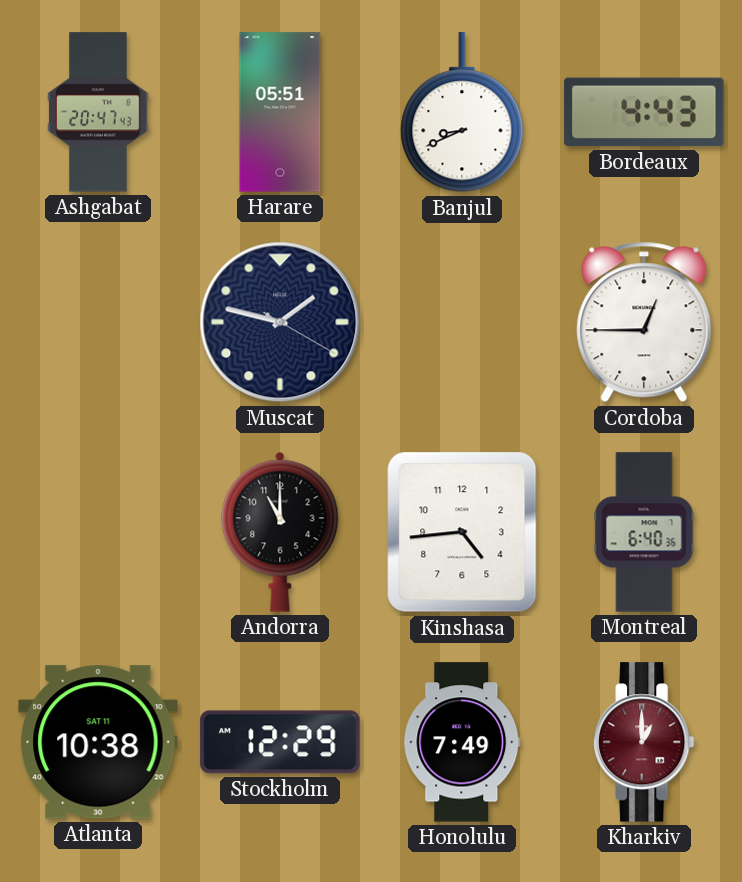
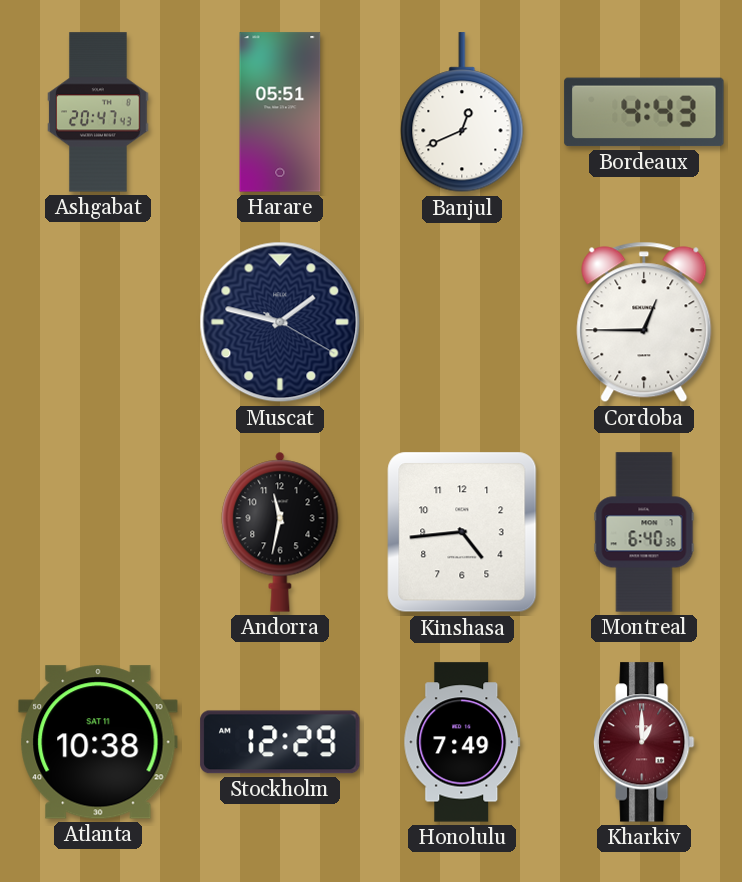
Banjul: 8:41 -> 12:41 (462, 113)
Andorra: 11:00 -> 11:32 (280, 532)
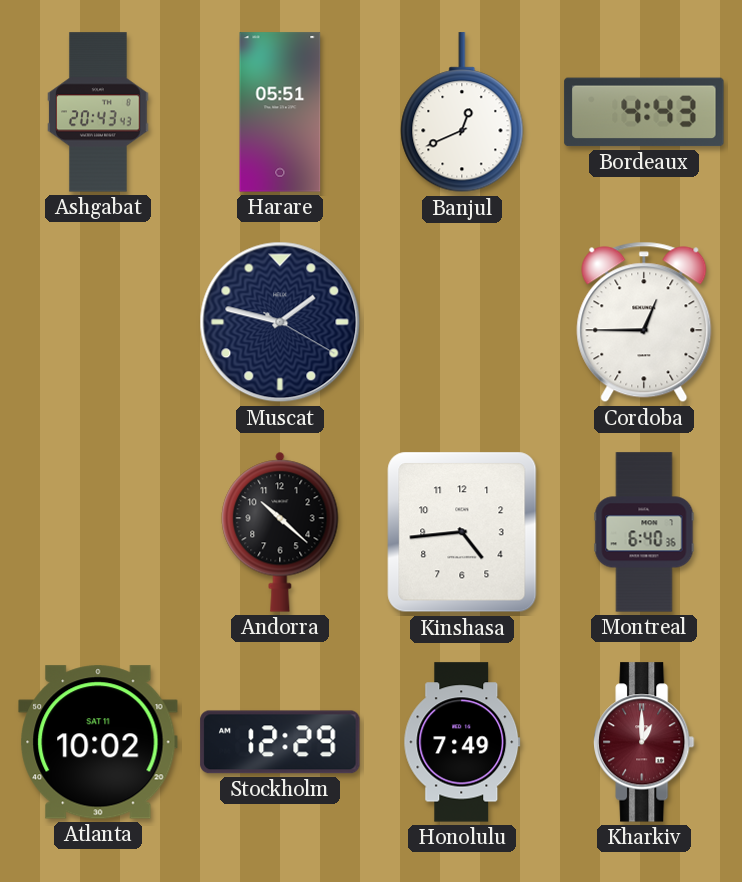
Ashgabat: 20:47 -> 20:43 (98, 112)
Andorra: 11:32 -> 10:22 (280, 532)
Atlanta: 10:38 -> 10:02 (98, 742)
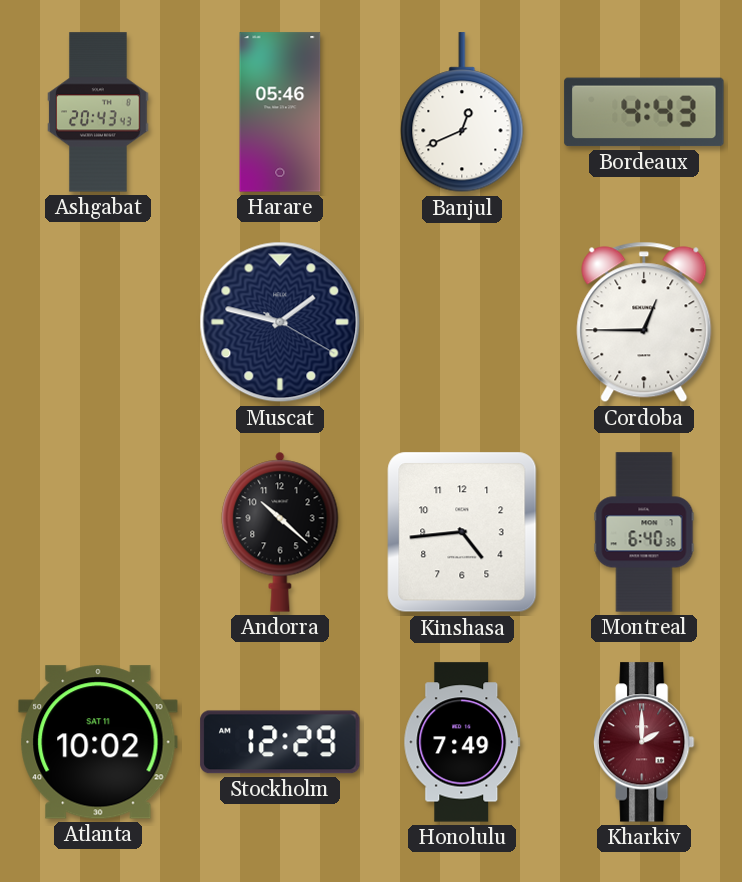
Harare: 05:51 -> 05:46 (280, 112)
Kharkiv: 1:00 -> 2:00 (644, 742)
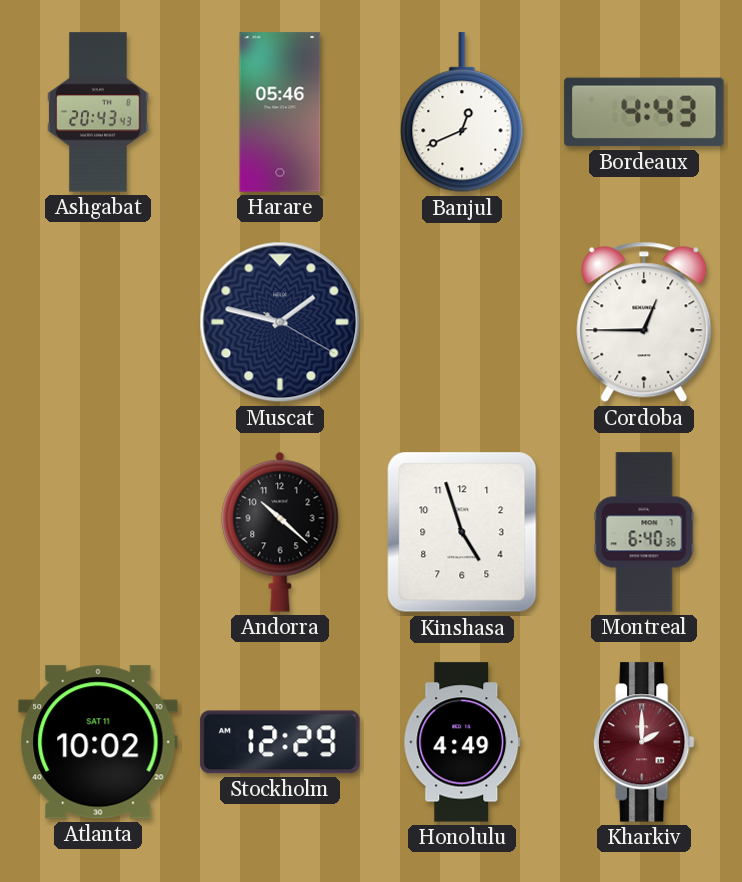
Kinshasa: 4:44 -> 4:57 (462, 532)
Honolulu: 7:49 -> 4:49 (462, 742)
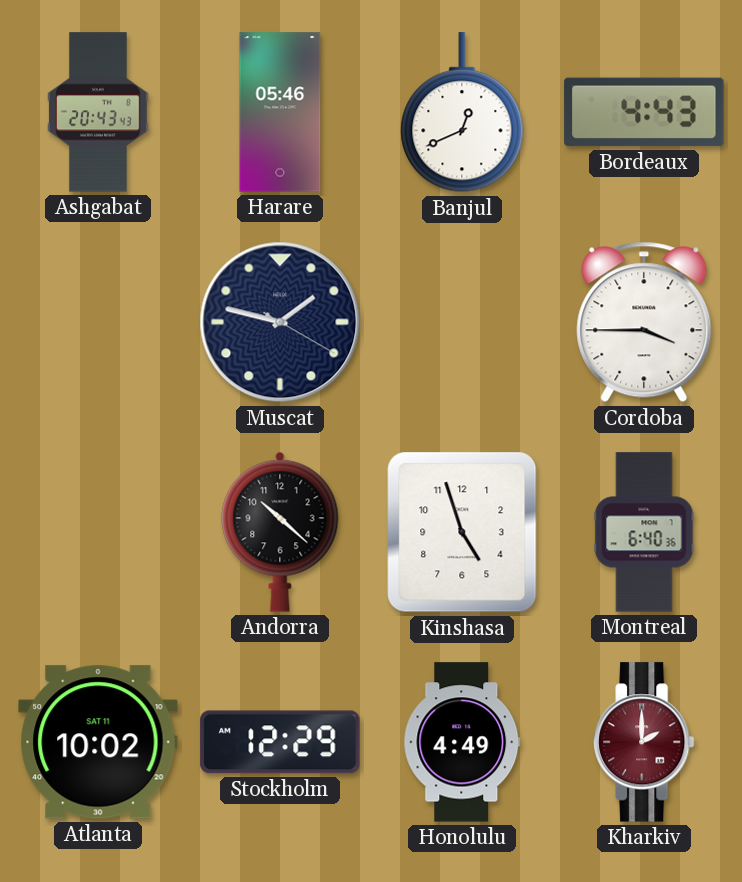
Cordoba: 12:45 -> 3:45 (644, 322)
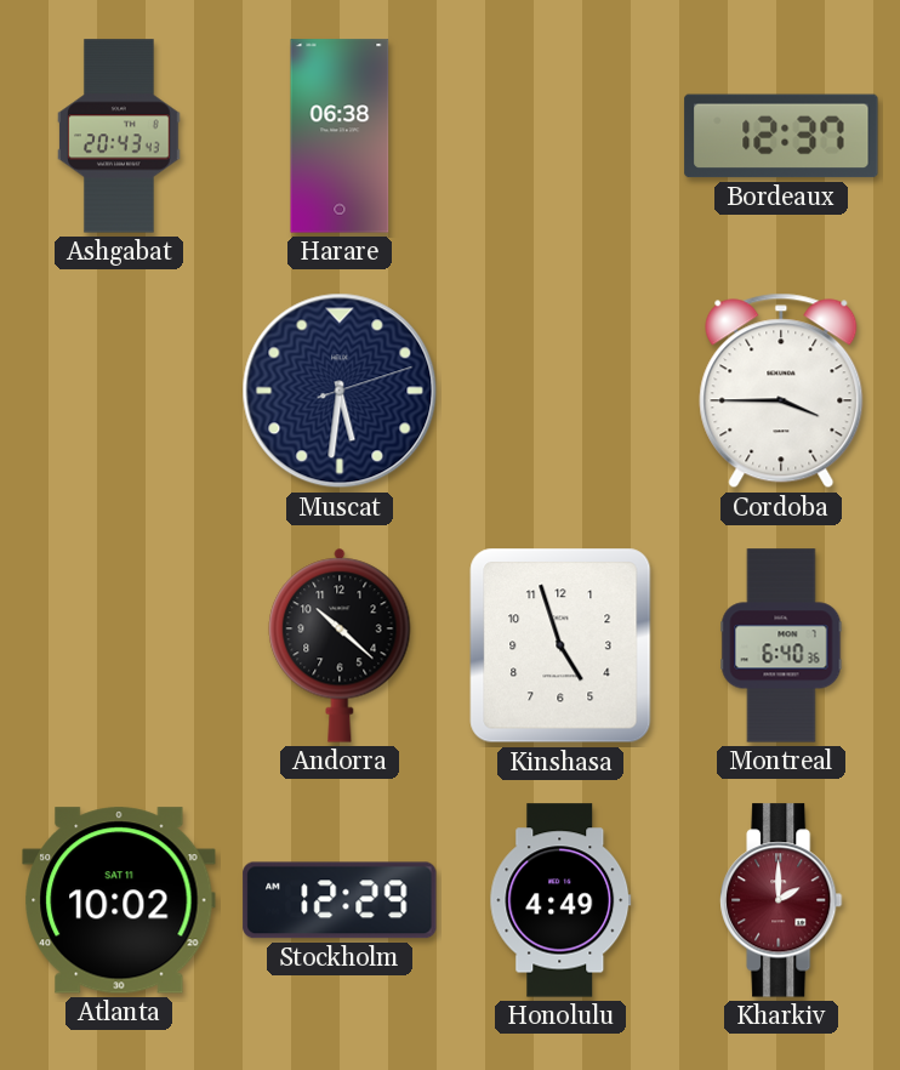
Harare: 05:46 -> 06:38 (340, 136)
Banjul: 12:41 -> none (462, 113)
Bordeaux: 4:43 -> 12:37 (781, 136)
Muscat: 1:47 -> 5:31 (340, 391)
